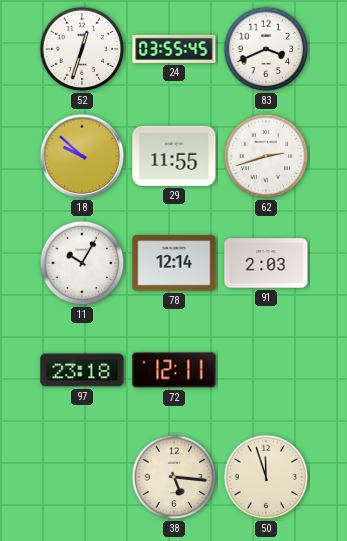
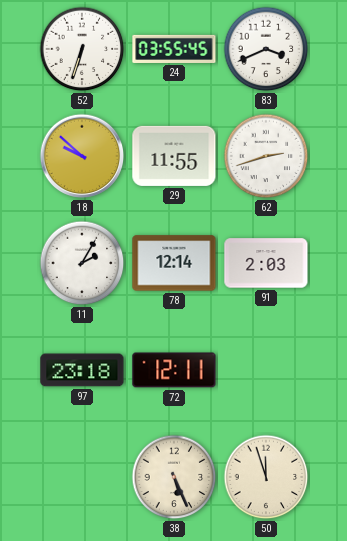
52: 12:33 -> 6:33 (82, 49)
11: 10:05 -> 2:05 (82, 263)
38: 5:16 -> 5:26 (174, 477)
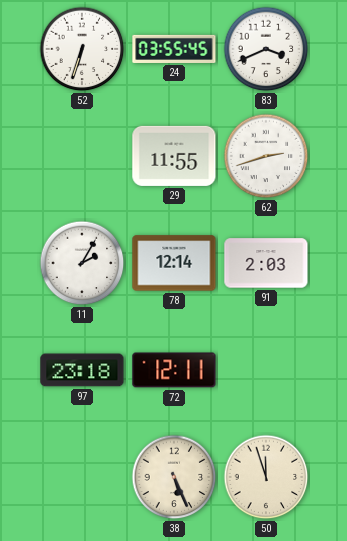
18: 9:52 -> none (82, 156)
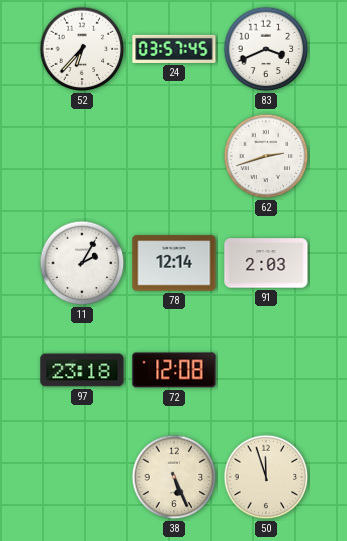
52: 6:33 -> 6:37 (82, 49)
24: 03:55 -> 03:57 (174, 49)
29: 11:55 -> none (174, 156)
72: 12:11 -> 12:08 (174, 370)
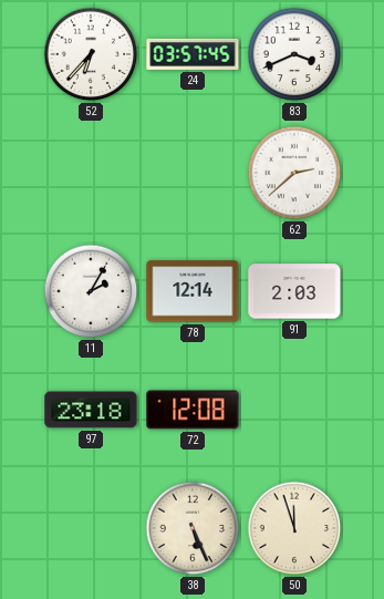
62: 2:42 -> 2:38 (294, 173)
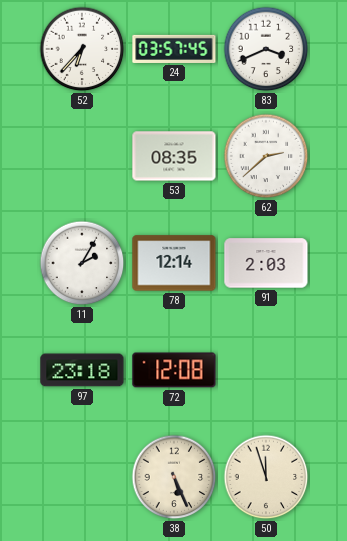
53: none -> 08:35 (174, 156)
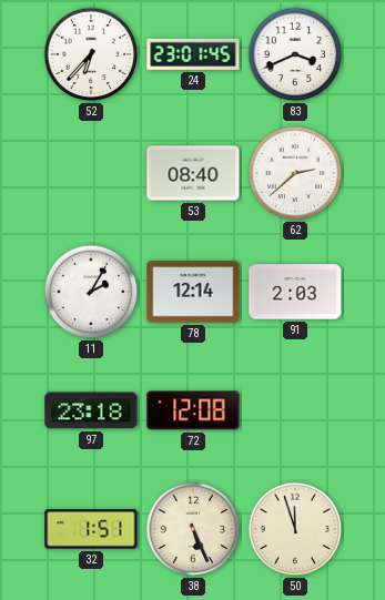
24: 03:57 -> 23:01 (193, 54)
53: 08:35 -> 08:40 (193, 173)
32: none -> 1:51 (91, 529)
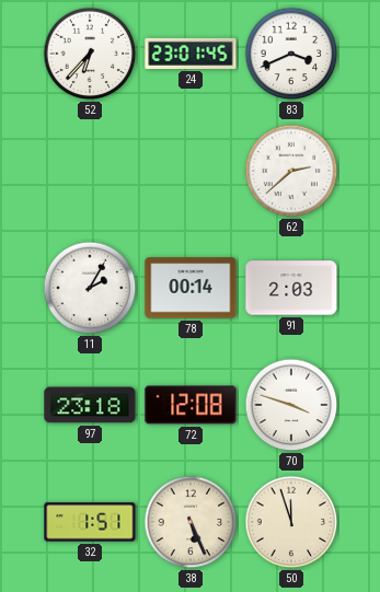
53: 08:40 -> none (193, 173)
78: 12:14 -> 00:14 (191, 288)
70: none -> 3:48 (291, 405)
